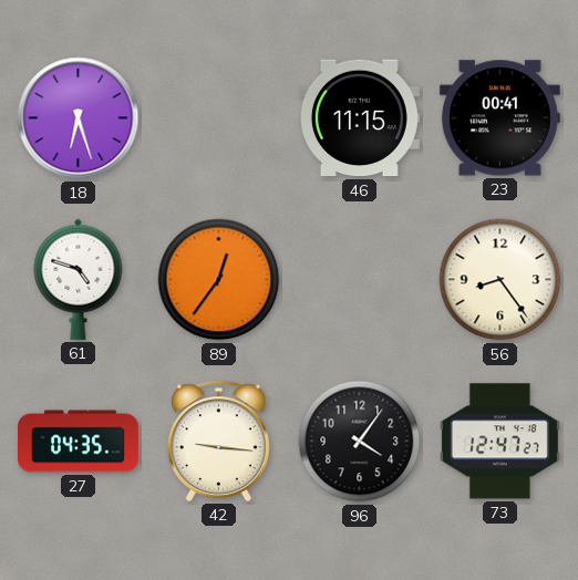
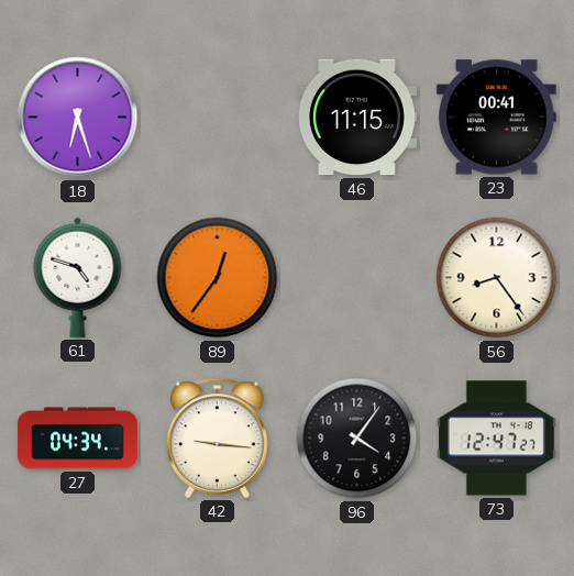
27: 04:35 -> 04:34 (77, 439)
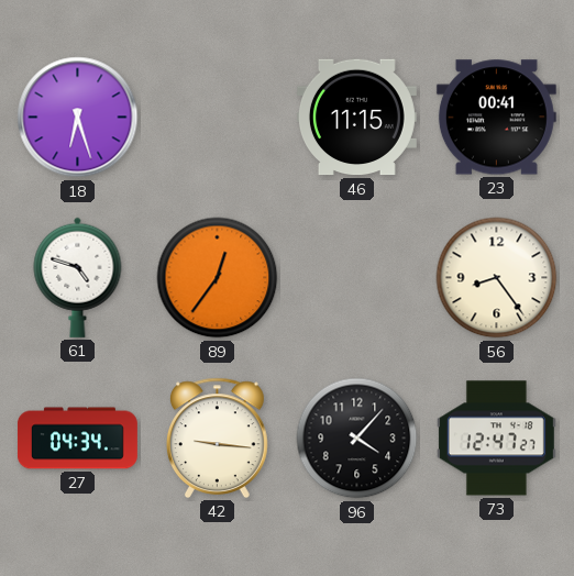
96: 4:06 -> 4:07 (357, 439)
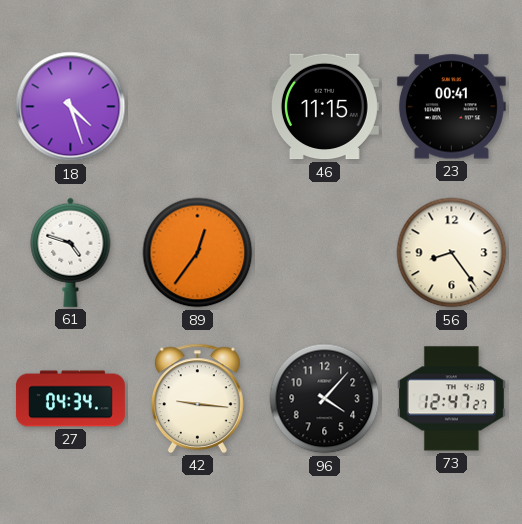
18: 6:27 -> 4:27 (71, 107)
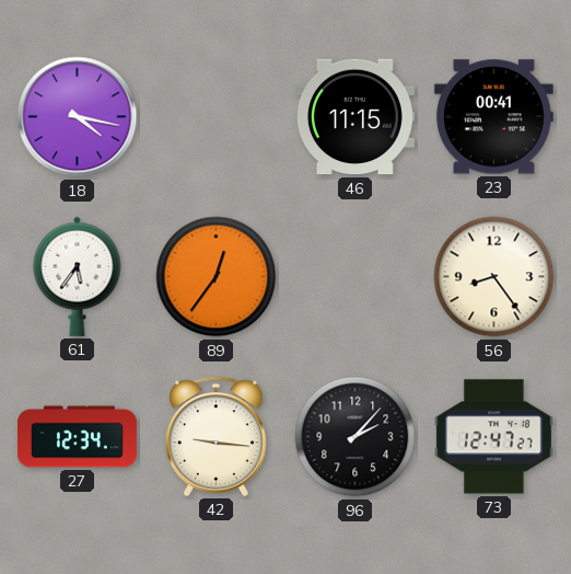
18: 4:27 -> 4:17 (78, 117)
61: 4:48 -> 5:36 (78, 276)
27: 04:34 -> 12:34 (77, 437)
96: 4:07 -> 2:07 (356, 437)
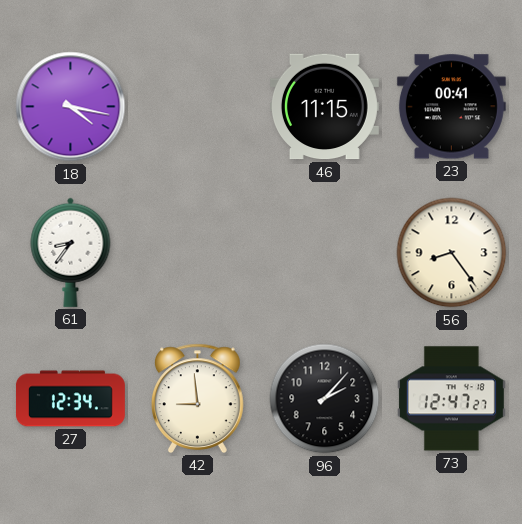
61: 5:36 -> 8:36 (71, 252)
89: 12:36 -> none (217, 277)
42: 9:16 -> 8:59 (197, 398)
